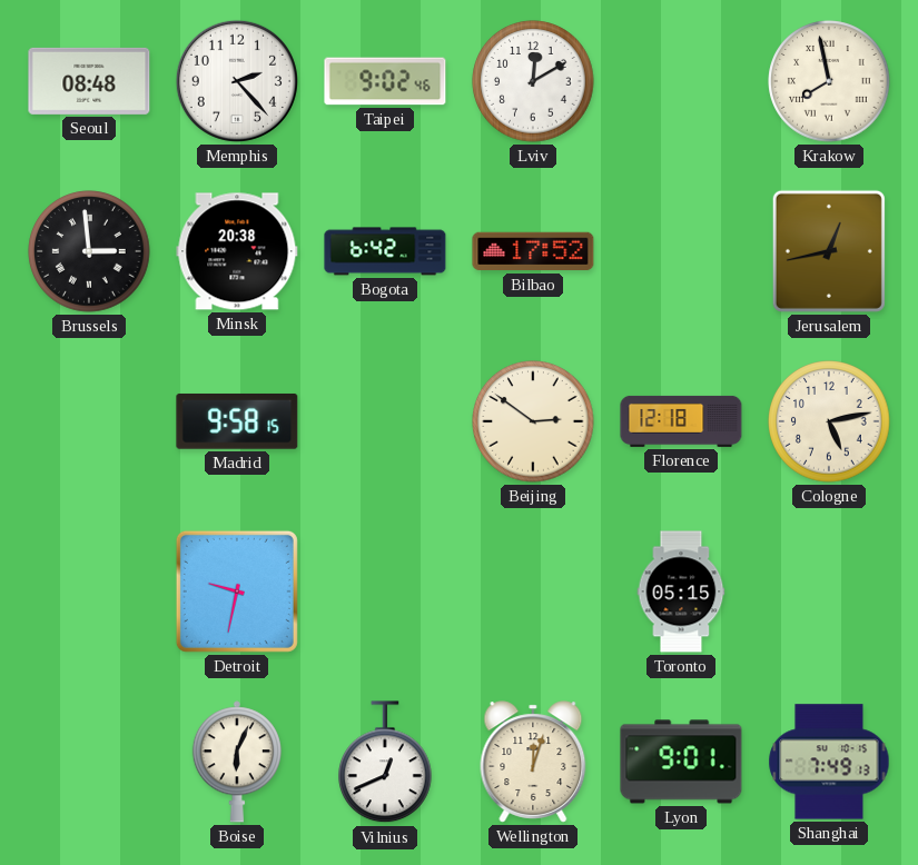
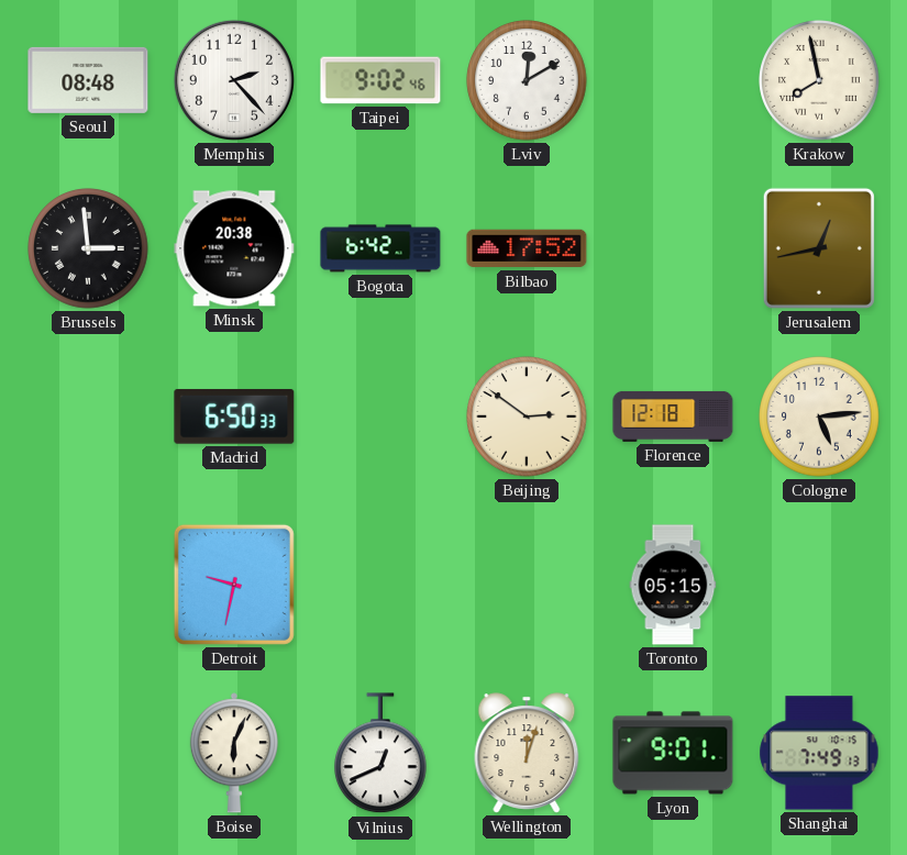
Madrid: 9:58 -> 6:50 (234, 417)
Cologne: 5:13 -> 5:14 (819, 417)
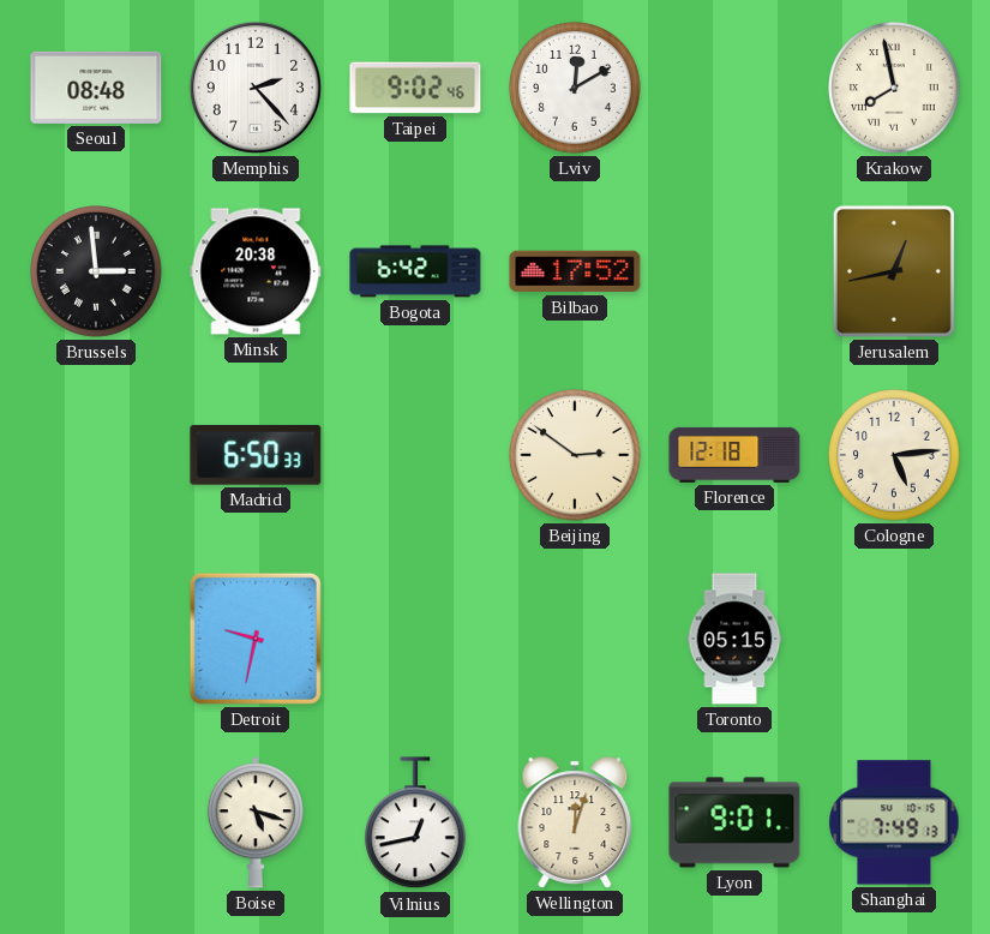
Boise: 6:04 -> 5:18 (256, 822)
Vilnius: 12:41 -> 12:43 (416, 824)
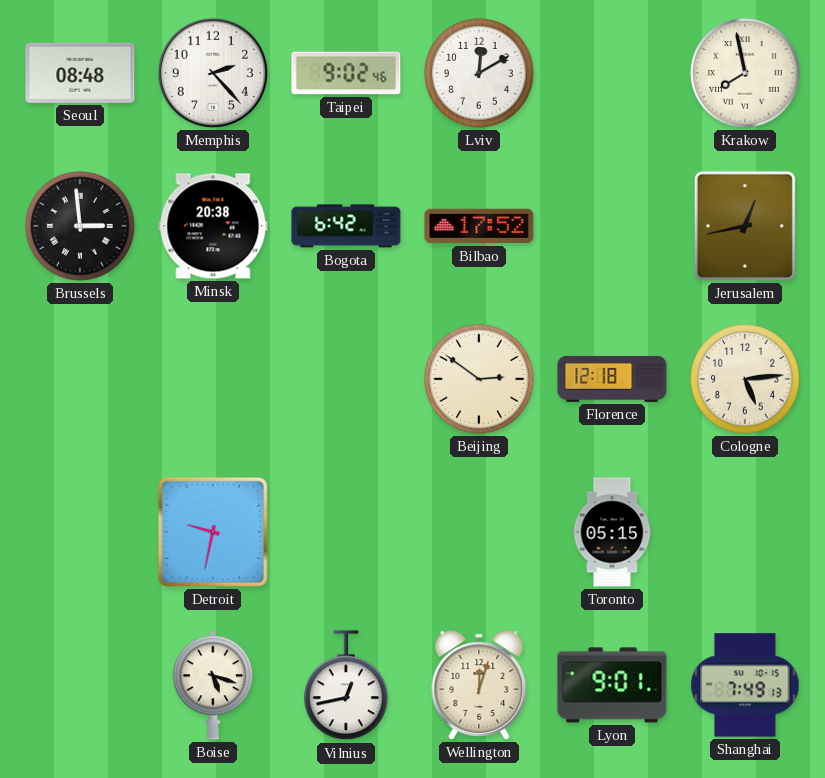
Madrid: 6:50 -> none (256, 455)
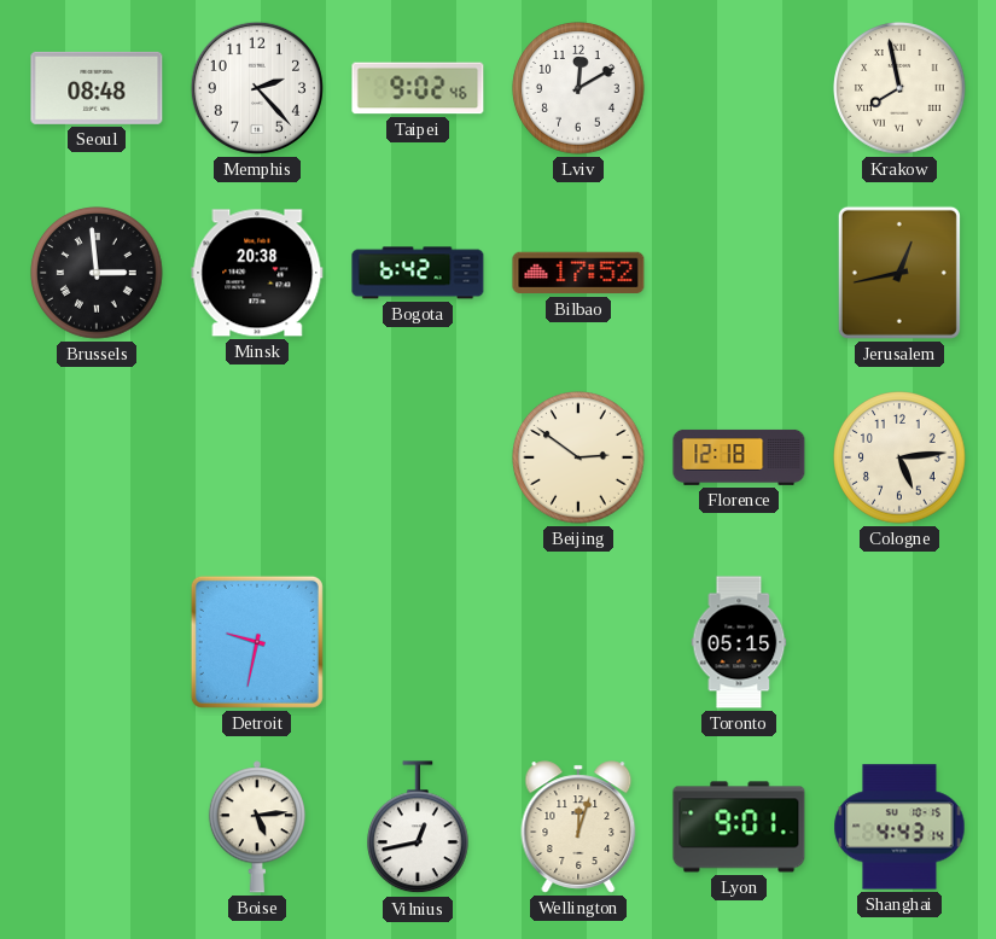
Boise: 5:18 -> 5:14 (257, 827)
Shanghai: 7:49 -> 4:43 (899, 827)
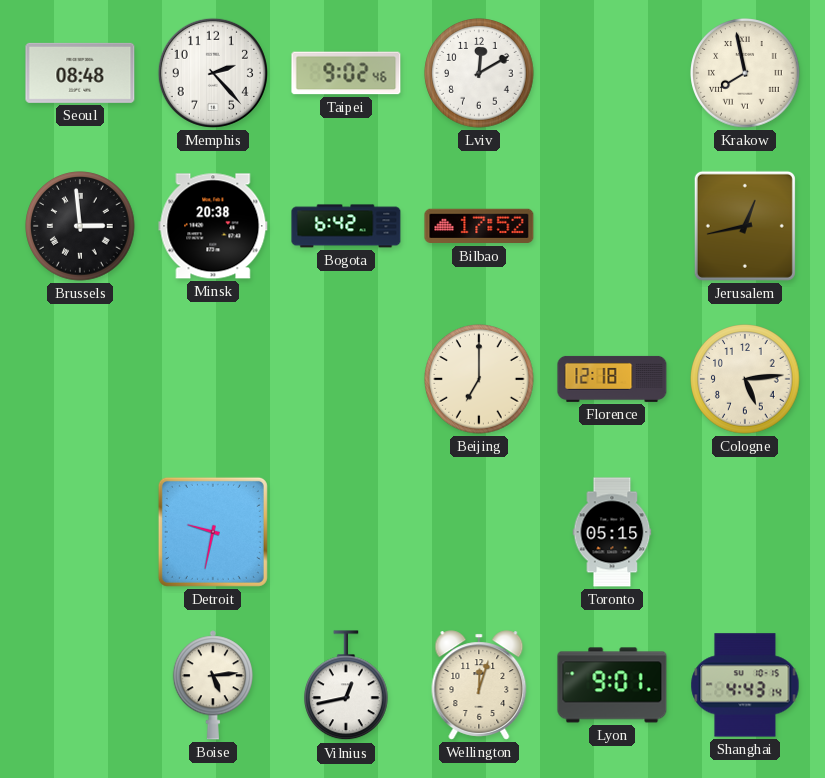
Beijing: 2:51 -> 7:00 (479, 379)
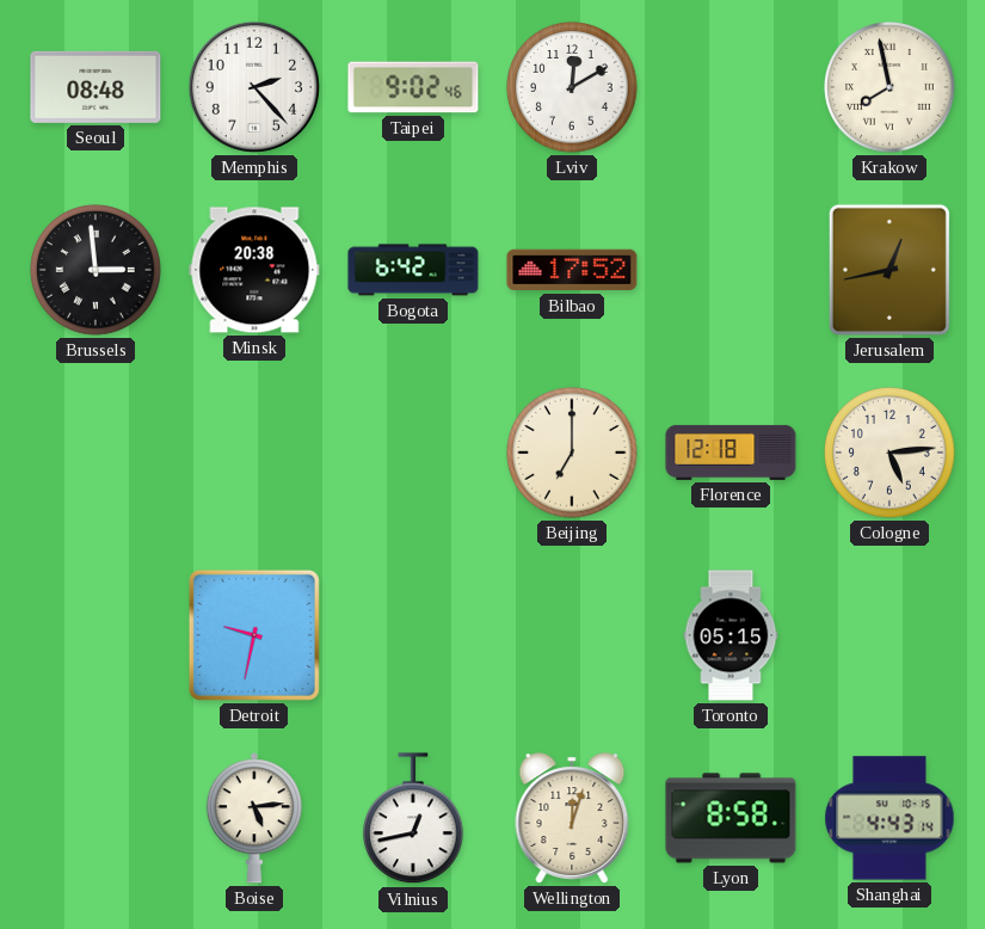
Lyon: 9:01 -> 8:58 (731, 818)
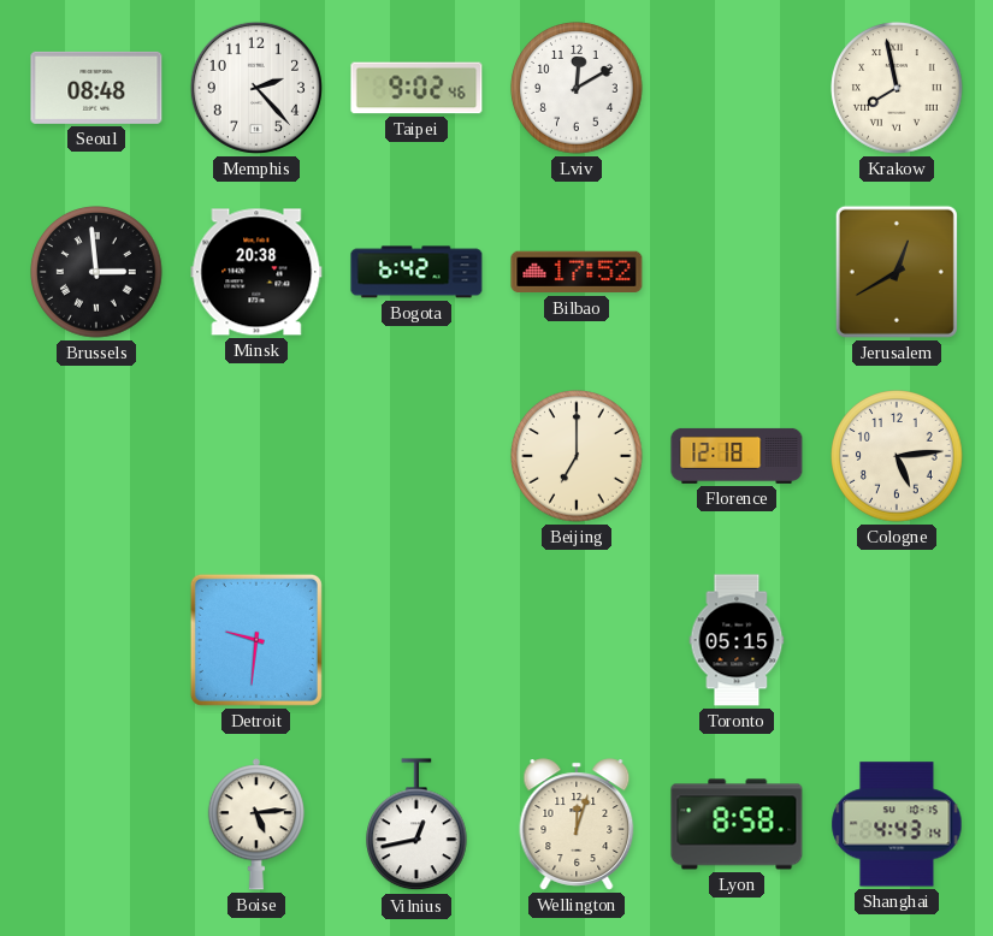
Jerusalem: 12:43 -> 12:40 (897, 272)
Detroit: 9:32 -> 9:31 (256, 640)
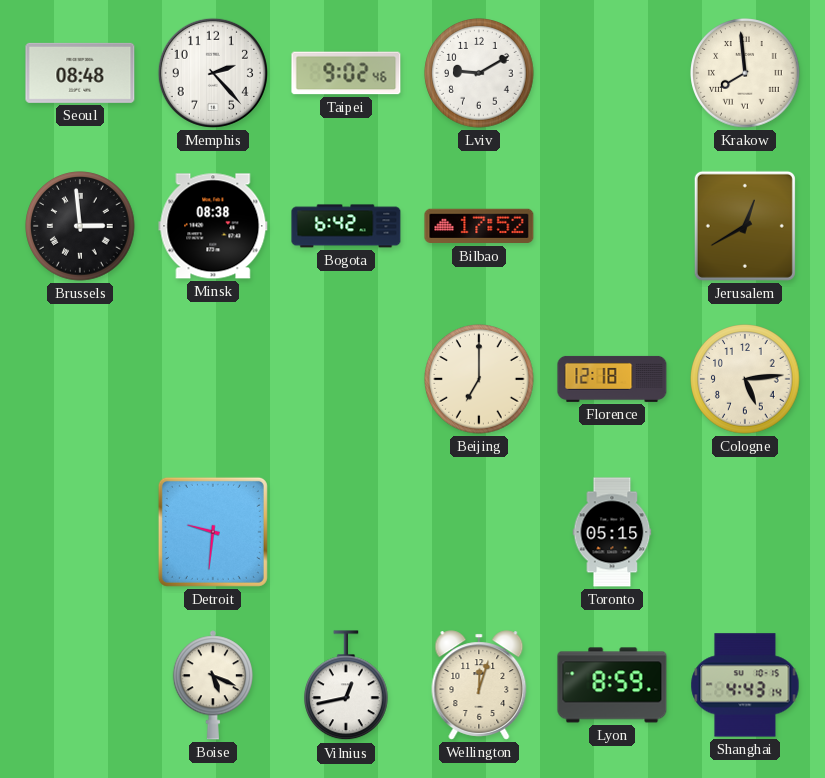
Lviv: 12:10 -> 9:10 (479, 73)
Krakow: 7:58 -> 7:59 (745, 73)
Minsk: 20:38 -> 08:38 (213, 226)
Boise: 5:14 -> 5:19 (213, 685)
Lyon: 8:58 -> 8:59 (612, 685)
